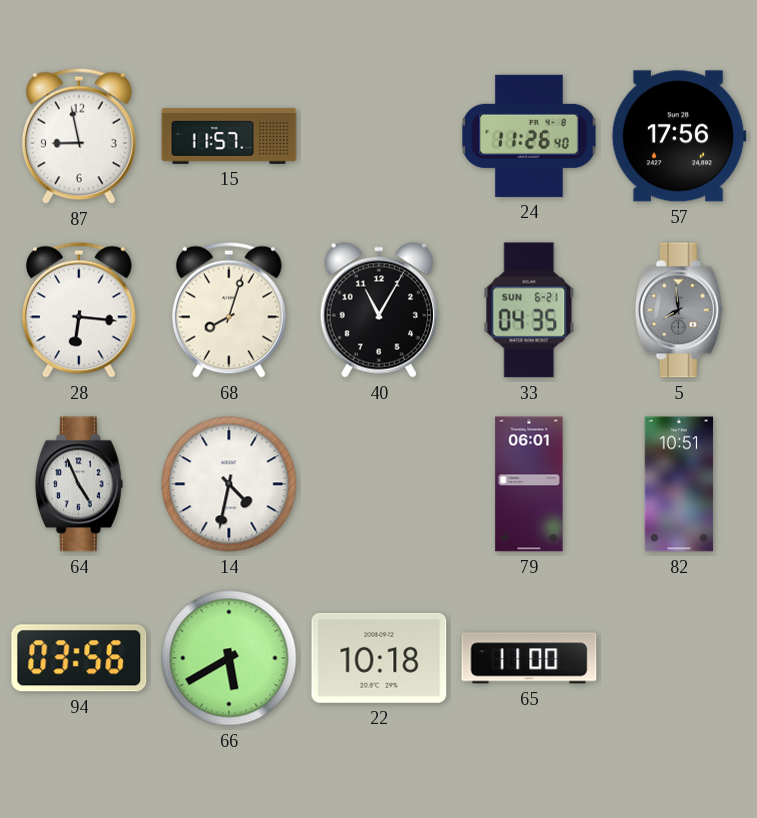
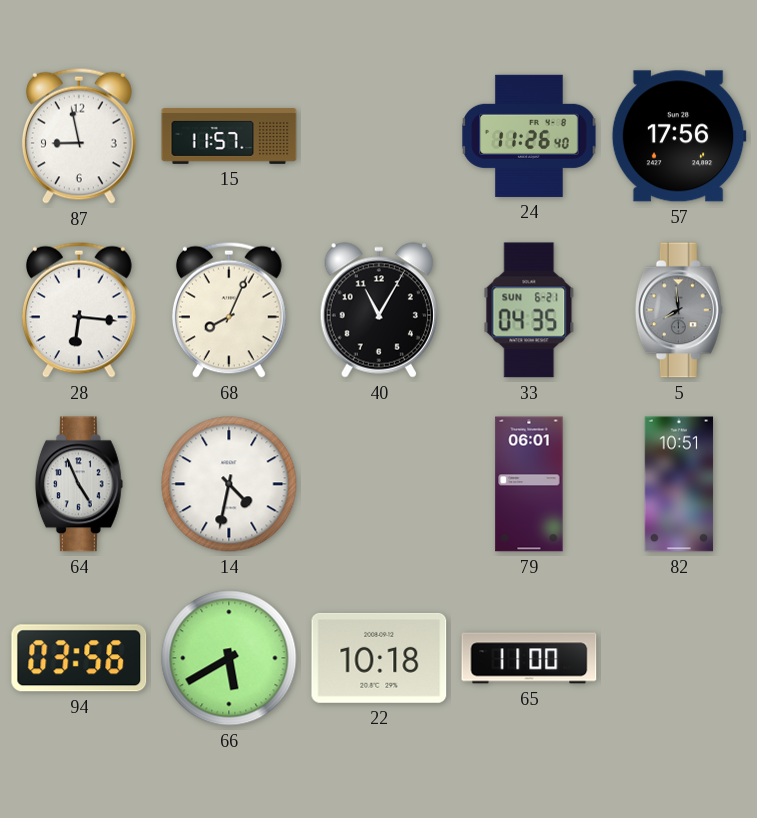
68: 8:03 -> 8:04 (229, 310)
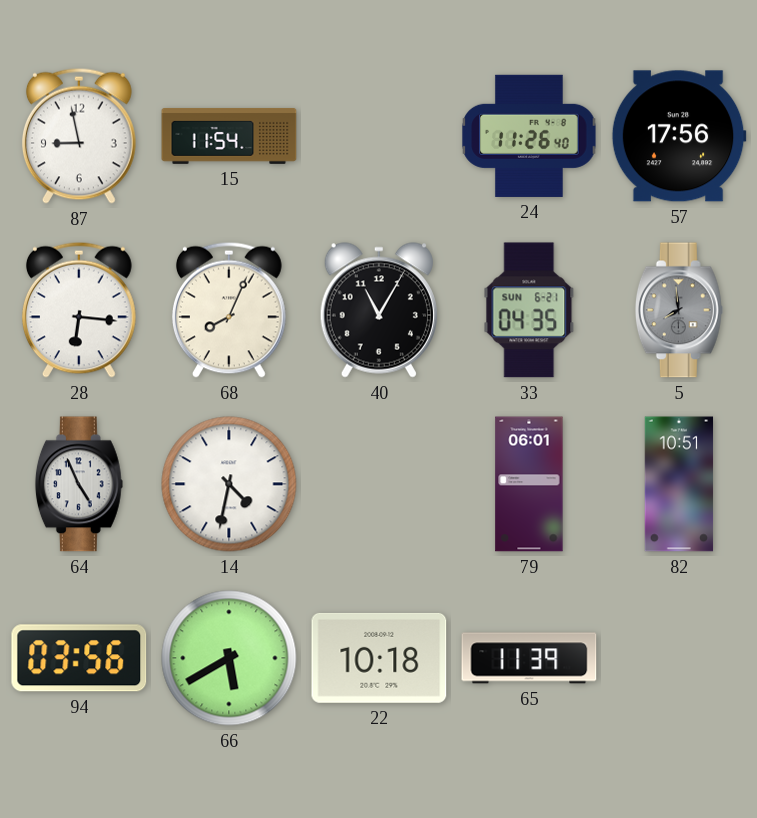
15: 11:57 -> 11:54 (229, 136)
65: 11:00 -> 11:39 (529, 658)
